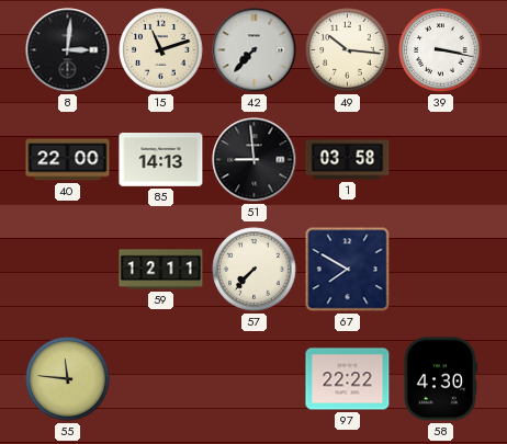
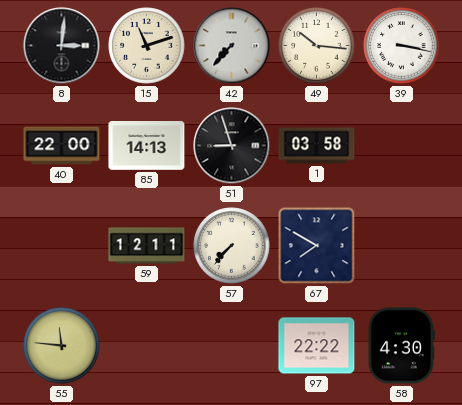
51: 8:59 -> 8:57 (232, 146)
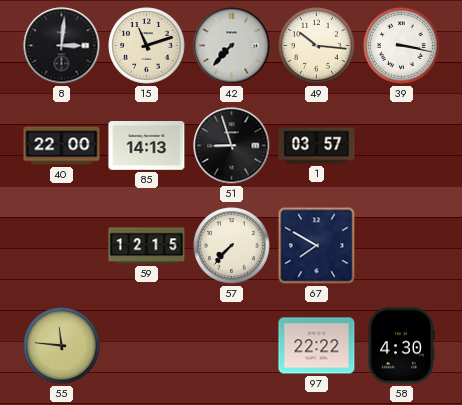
1: 03:58 -> 03:57 (317, 146)
59: 12:11 -> 12:15 (147, 246)
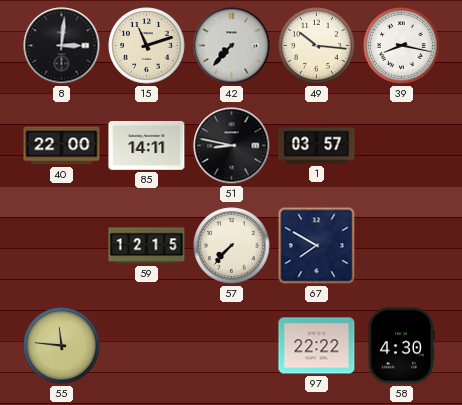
39: 3:17 -> 8:17 (402, 46)
85: 14:13 -> 14:11 (147, 146)
51: 8:57 -> 8:47 (232, 146)
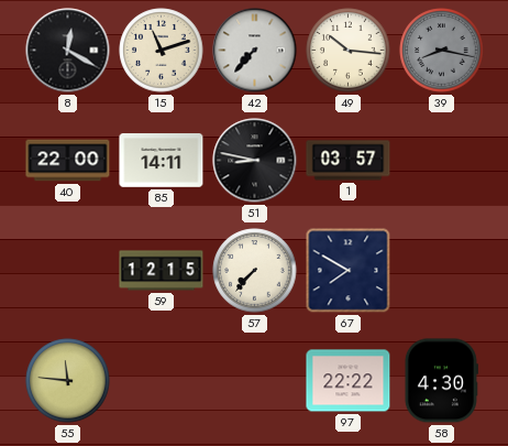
8: 3:01 -> 12:20 (68, 51)
39 dial: white -> grey (442, 51)
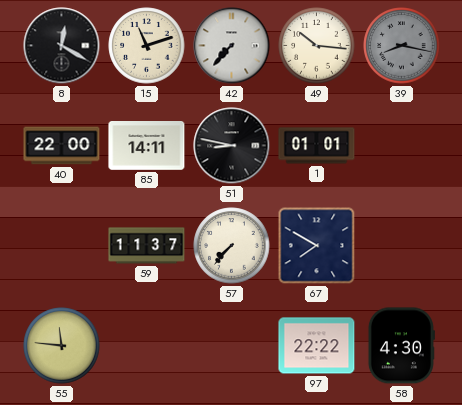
1: 03:57 -> 01:01 (317, 146)
59: 12:15 -> 11:37 (147, 246)
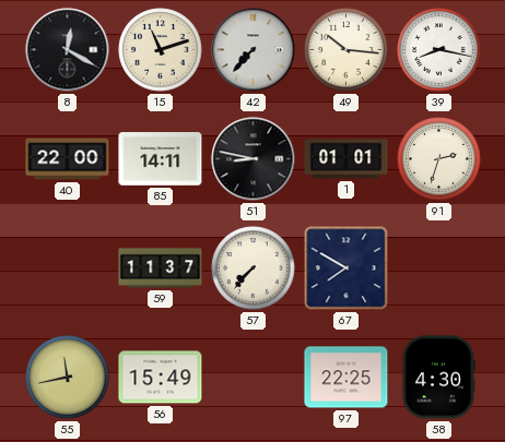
39 dial: grey -> white (439, 50)
91: none -> 2:33 (439, 159)
55: 11:46 -> 11:43 (68, 378)
56: none -> 15:49 (161, 378)
97: 22:22 -> 22:25 (347, 378)
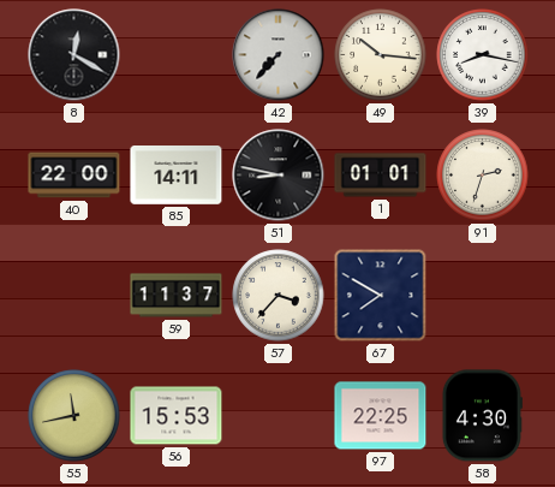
15: 11:12 -> none (161, 50)
57: 7:37 -> 3:37 (279, 296)
56: 15:49 -> 15:53 (177, 416)
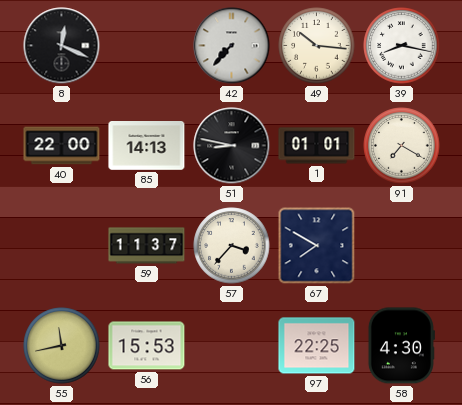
8: 12:20 -> 12:19 (62, 46)
85: 14:11 -> 14:13 (147, 146)
91: 2:33 -> 7:20 (402, 146)
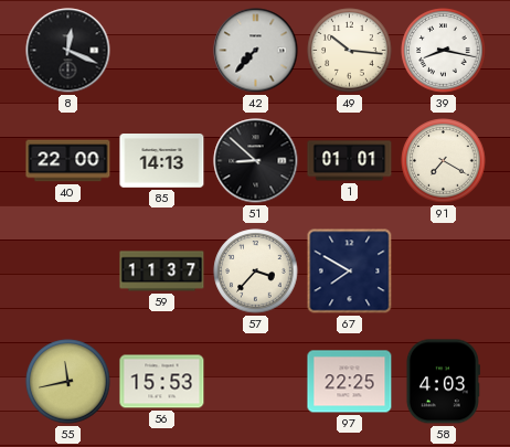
51: 8:47 -> 8:52 (256, 161)
58: 4:30 -> 4:03 (443, 382)
